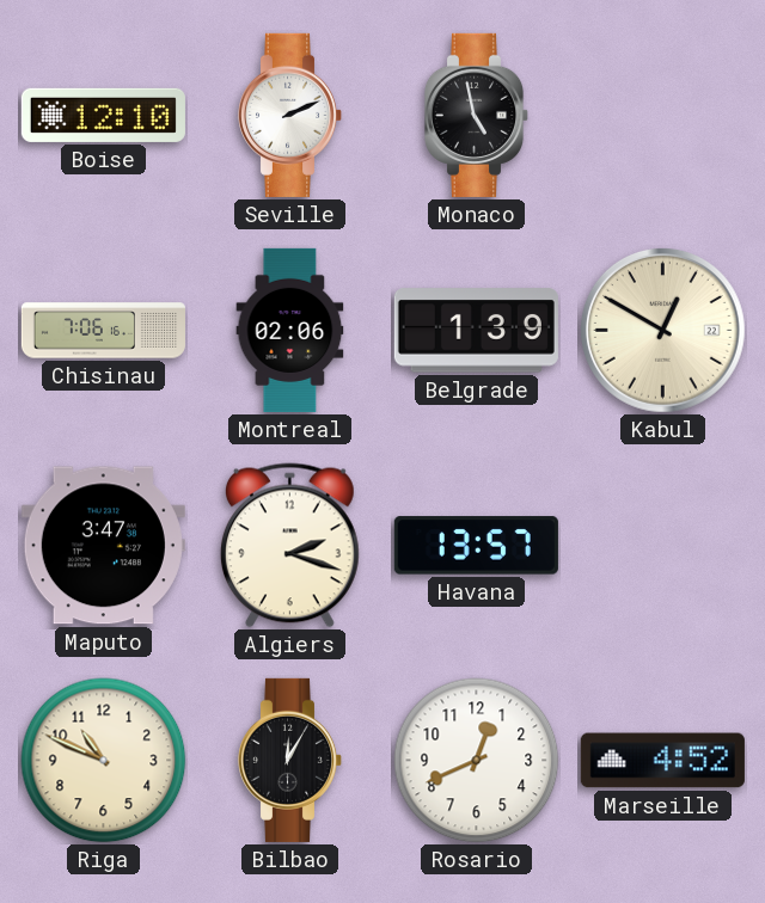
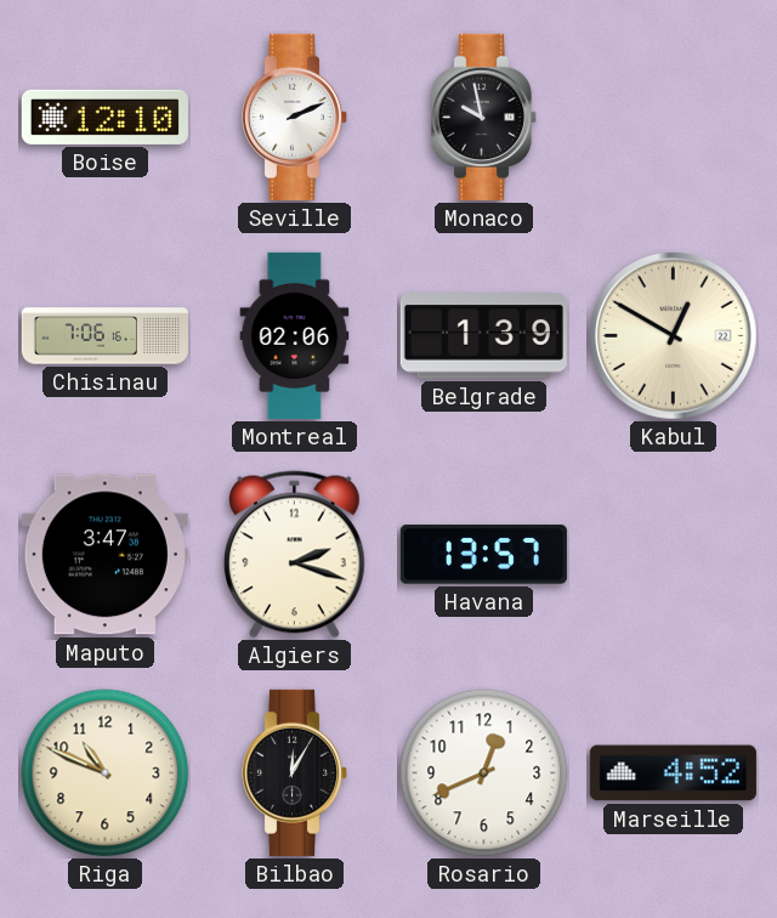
Monaco: 4:58 -> 9:58 (484, 117)
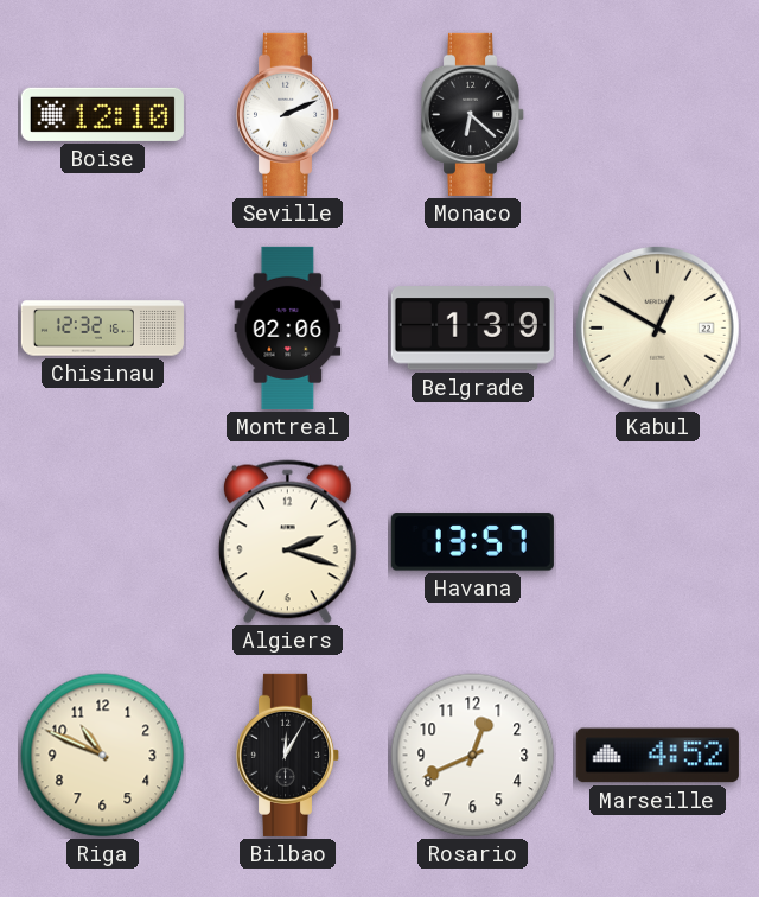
Monaco: 9:58 -> 6:22 (473, 114)
Chisinau: 7:06 -> 12:32 (102, 329)
Maputo: 3:47 -> none (104, 555)
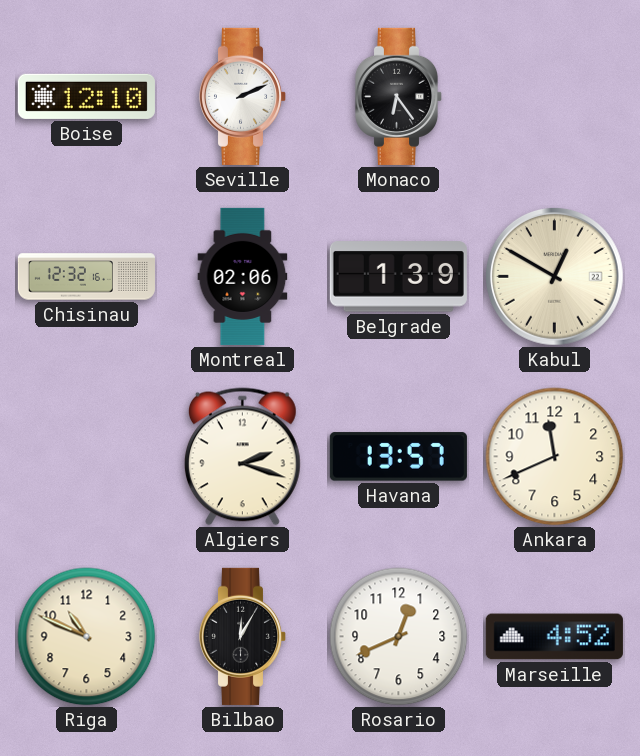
Monaco: 6:22 -> 6:24 (399, 96)
Ankara: none -> 11:41 (555, 457)
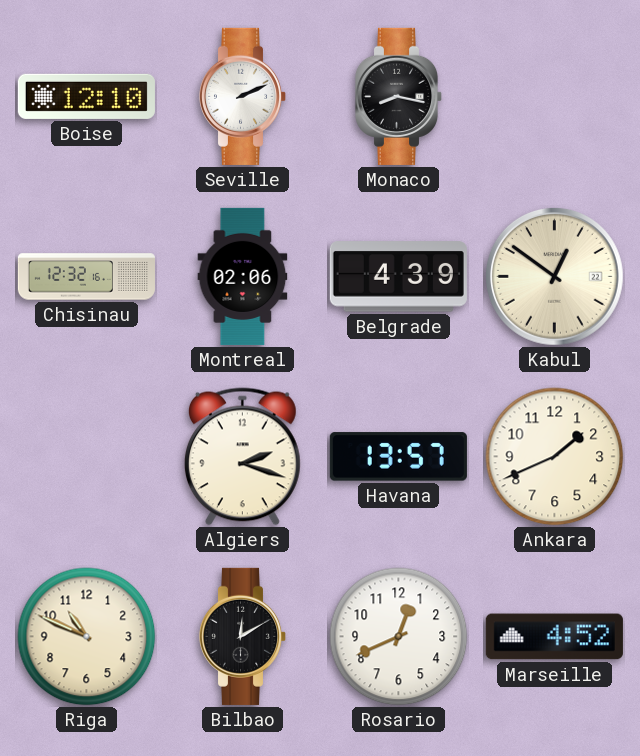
Monaco: 6:24 -> 8:17 (399, 96)
Belgrade: 1:39 -> 4:39 (398, 277)
Kabul: 12:50 -> 12:51 (554, 276)
Ankara: 11:41 -> 1:41 (555, 457)
Bilbao: 12:05 -> 12:10 (243, 636)
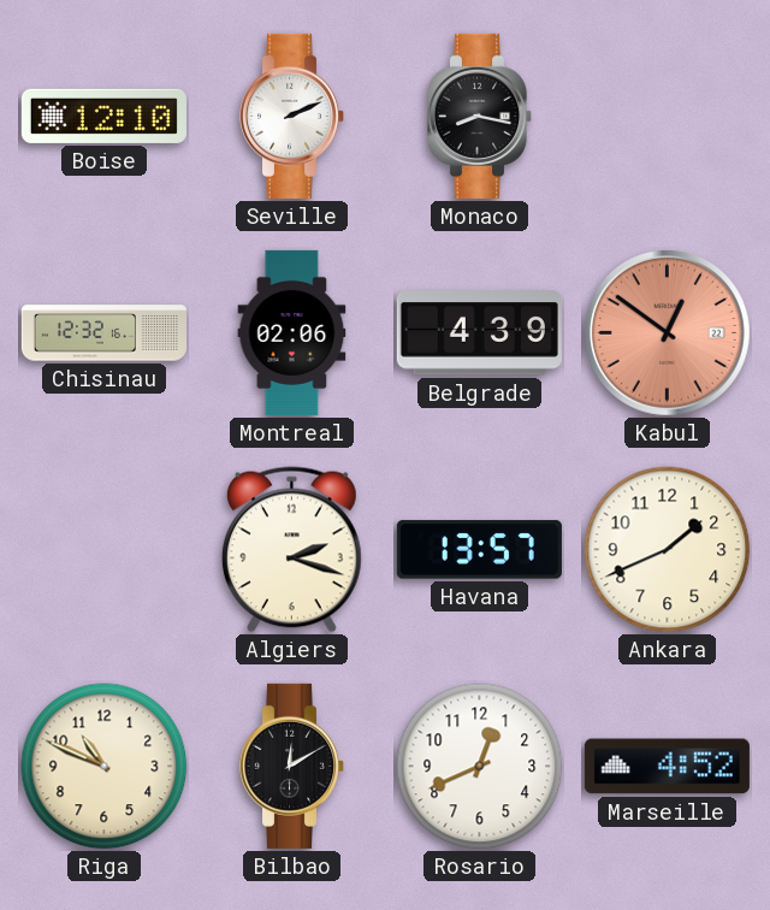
Kabul dial: cream -> salmon (667, 332)
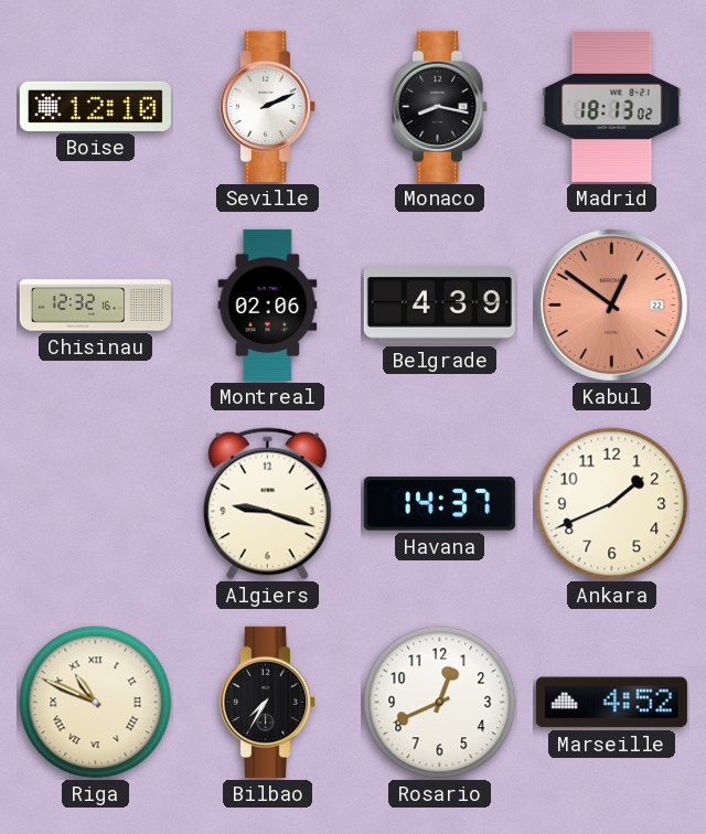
Madrid: none -> 18:13 (612, 106)
Algiers: 2:18 -> 9:18 (267, 504)
Havana: 13:57 -> 14:37 (439, 504)
Riga numerals: Arabic -> Roman (96, 703)
Bilbao: 12:10 -> 7:35 (268, 702)
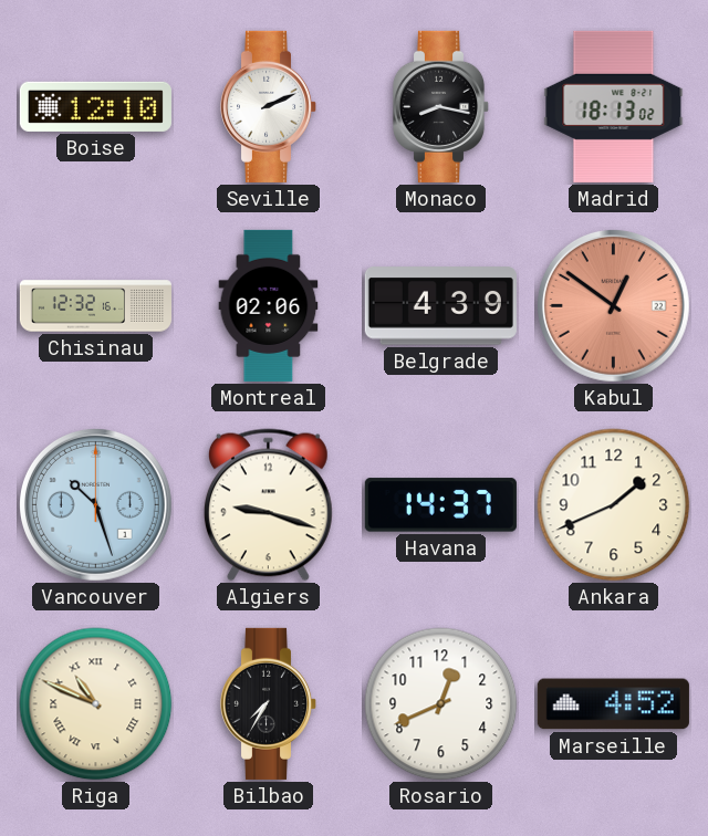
Vancouver: none -> 10:27 (95, 504)
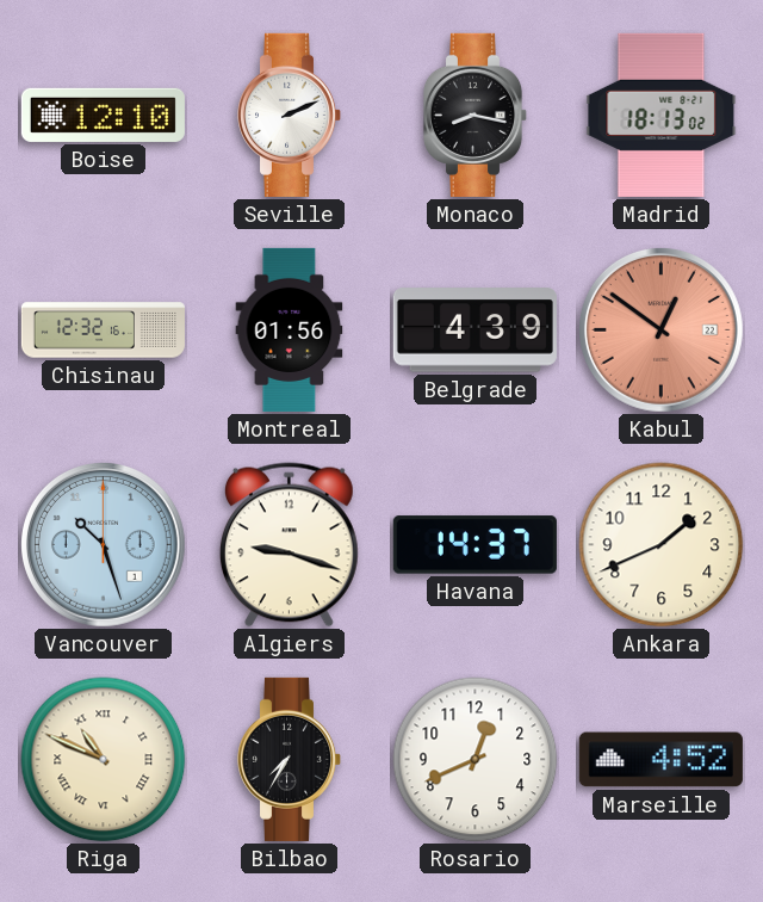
Montreal: 02:06 -> 01:56 (290, 329)
